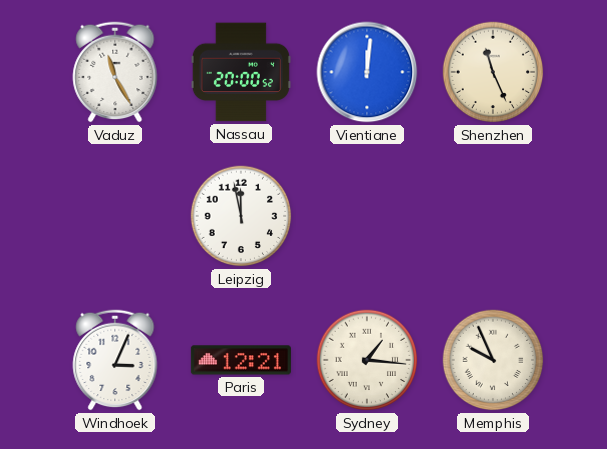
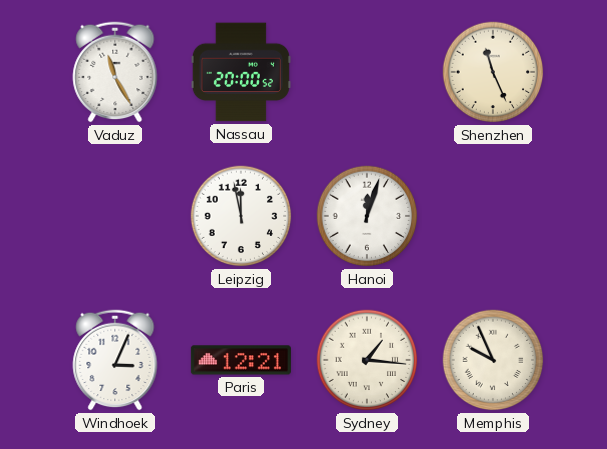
Vientiane: 12:01 -> none (367, 72)
Hanoi: none -> 12:03 (367, 216)
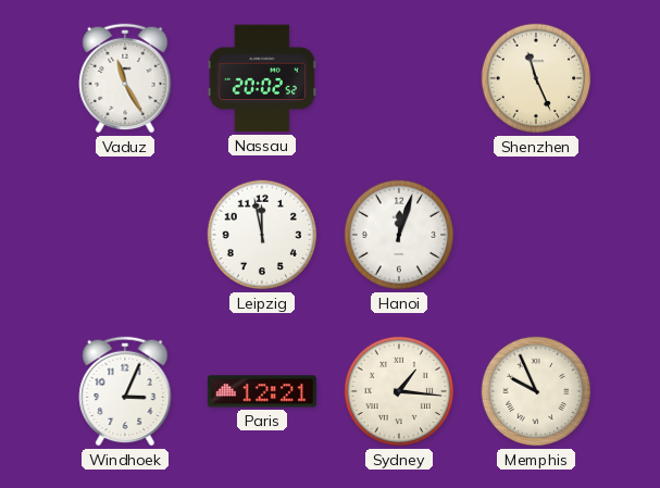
Nassau: 20:00 -> 20:02 (262, 78)
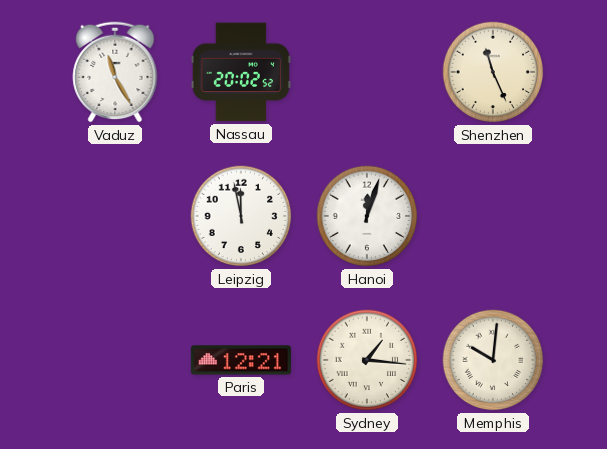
Windhoek: 3:04 -> none (125, 391)
Memphis: 9:56 -> 10:01 (493, 360)
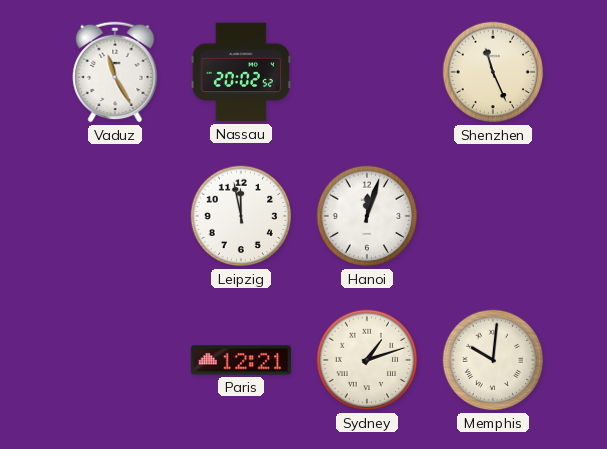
Sydney: 1:16 -> 1:12 (367, 360)
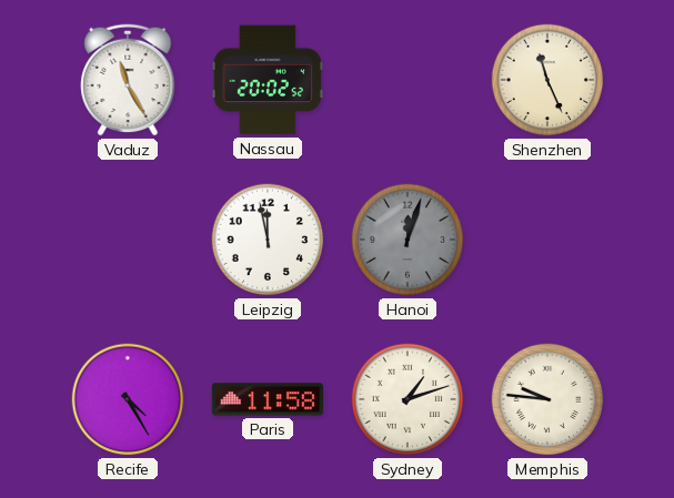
Hanoi dial: white -> grey (408, 240)
Recife: none -> 4:25 (128, 399)
Paris: 12:21 -> 11:58 (268, 399)
Memphis: 10:01 -> 9:46 (547, 399)
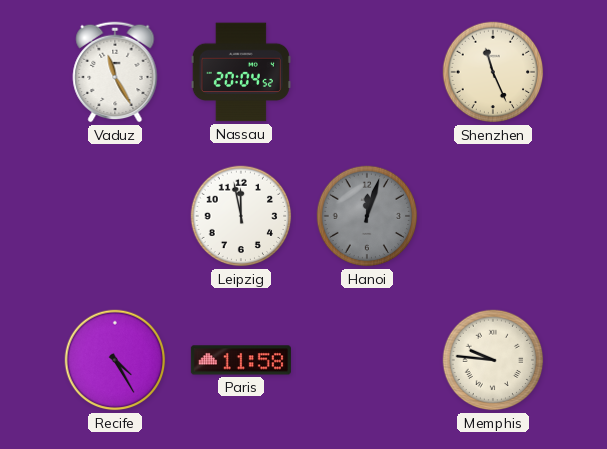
Nassau: 20:02 -> 20:04 (241, 72)
Sydney: 1:12 -> none (408, 399)
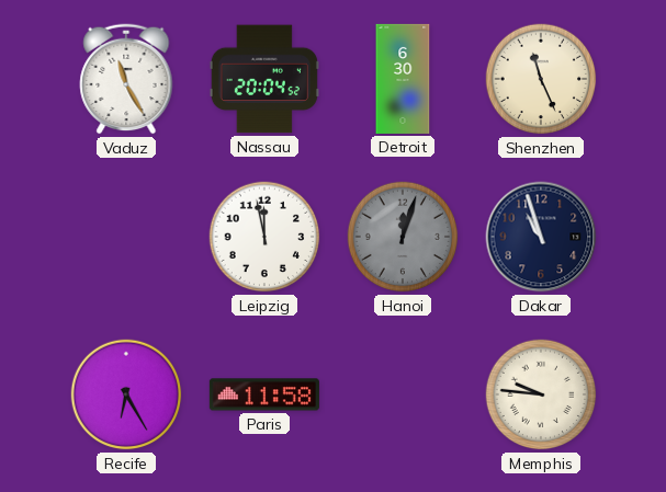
Detroit: none -> 6:30 (403, 79)
Dakar: none -> 10:57 (541, 237)
Recife: 4:25 -> 6:25 (126, 394)
